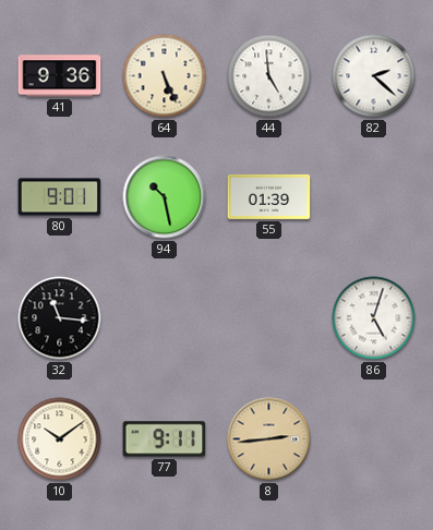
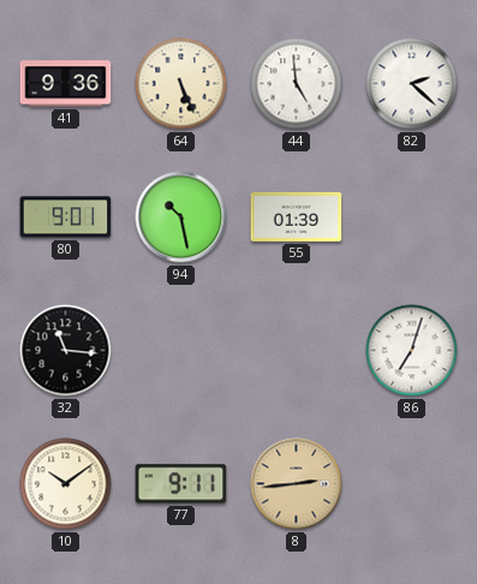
86: 5:03 -> 7:03 (412, 351)
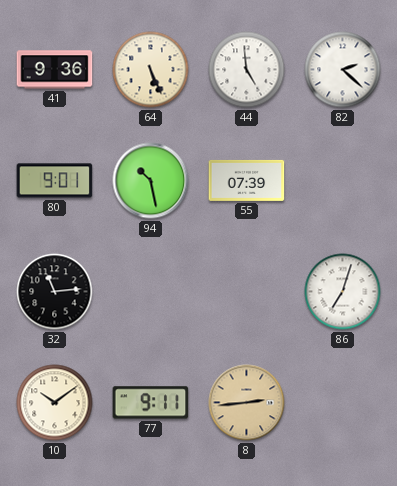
55: 01:39 -> 07:39 (247, 180)
32: 11:16 -> 11:14 (55, 292)
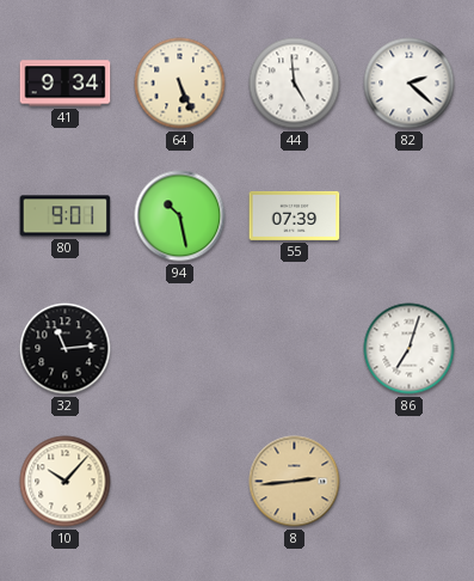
41: 9:36 -> 9:34 (66, 84)
10: 10:09 -> 10:07 (66, 482)
77: 9:11 -> none (151, 403)
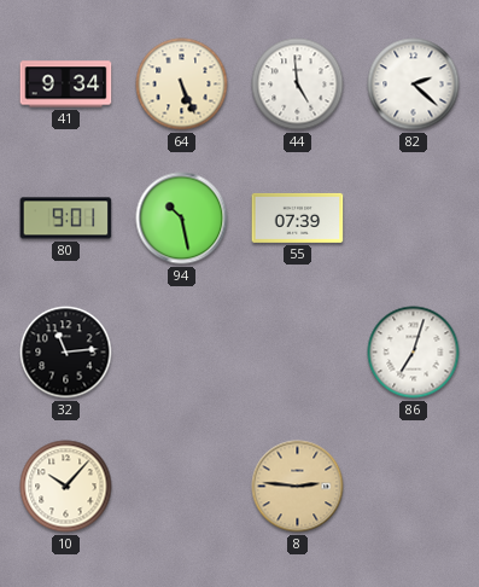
8: 2:44 -> 2:46 (298, 487)
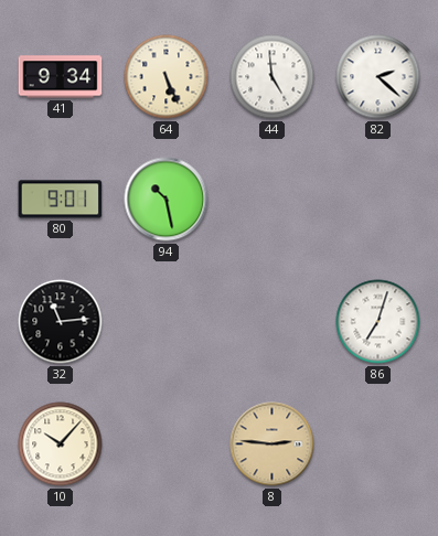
55: 07:39 -> none (298, 217)
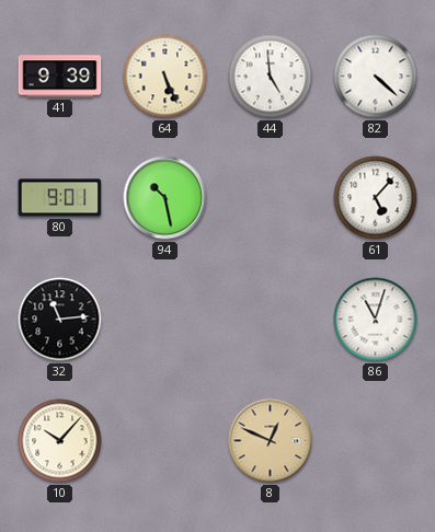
41: 9:34 -> 9:39 (60, 77)
82: 2:22 -> 4:22 (376, 77)
61: none -> 5:07 (376, 198)
86: 7:03 -> 11:03 (376, 320)
8: 2:46 -> 12:49 (271, 441)
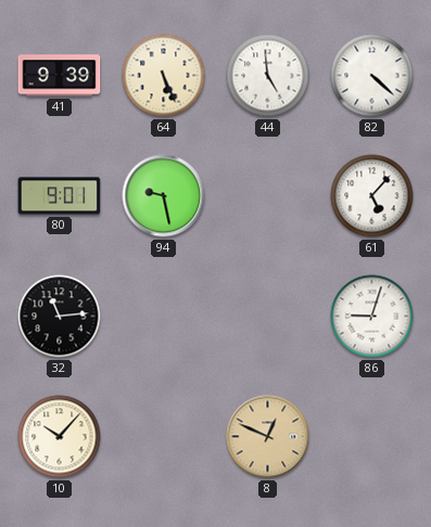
94: 10:28 -> 9:28 (164, 196)
86: 11:03 -> 9:03 (372, 317)
